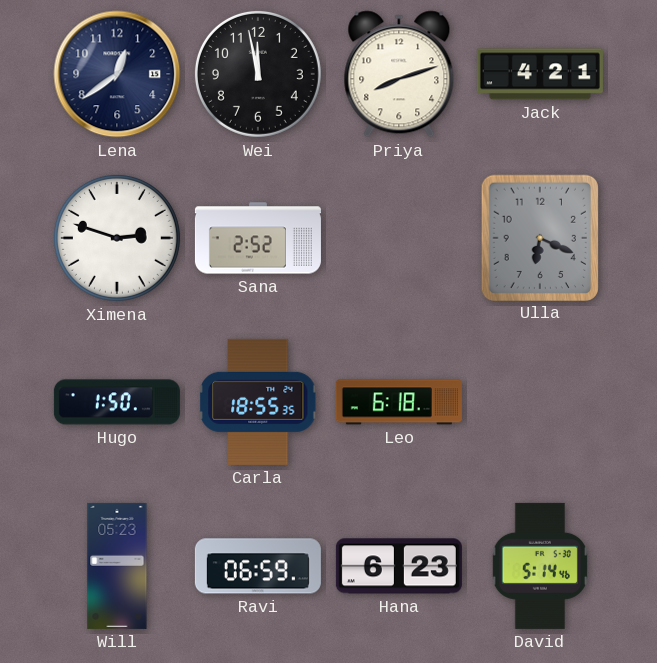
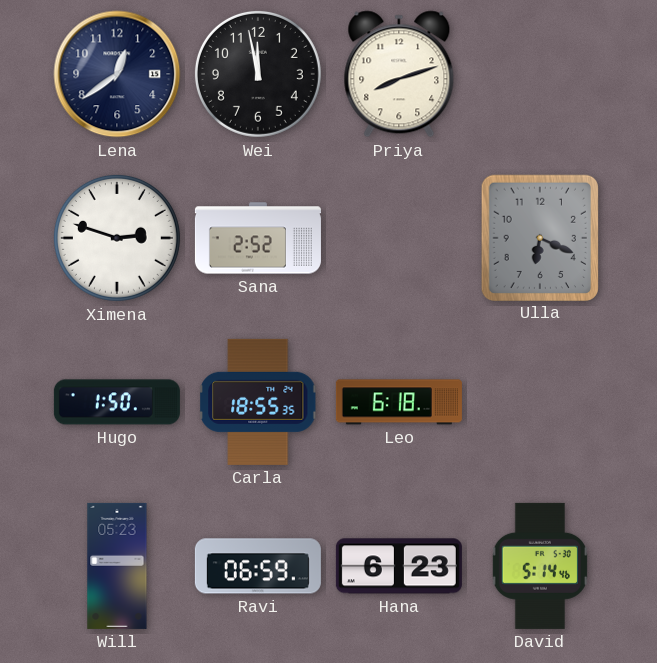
Jack: 4:21 -> none (540, 74)
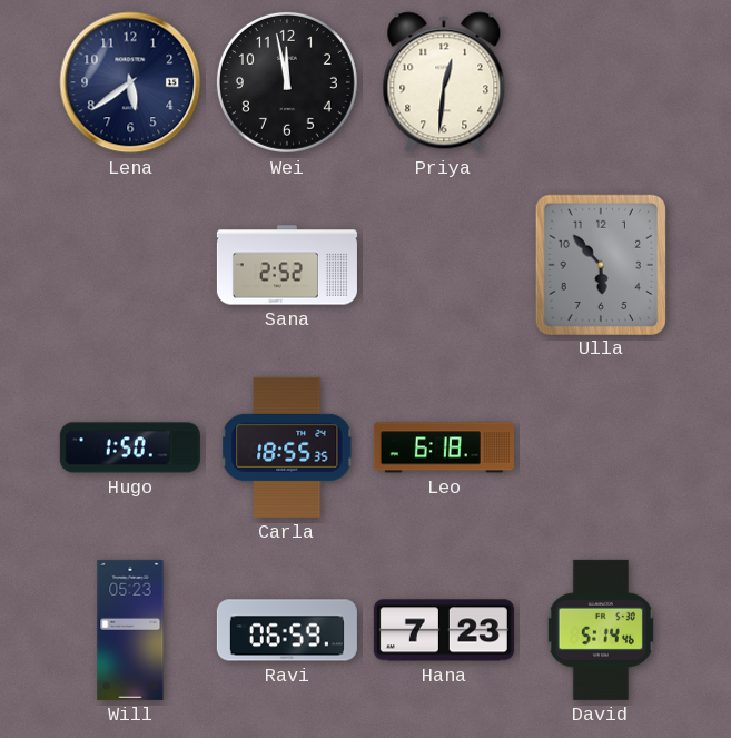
Lena: 12:39 -> 5:39 (130, 82)
Priya: 8:12 -> 12:31 (444, 82)
Ximena: 2:48 -> none (117, 238)
Ulla: 6:19 -> 5:53 (600, 264)
Hana: 6:23 -> 7:23 (444, 630)
